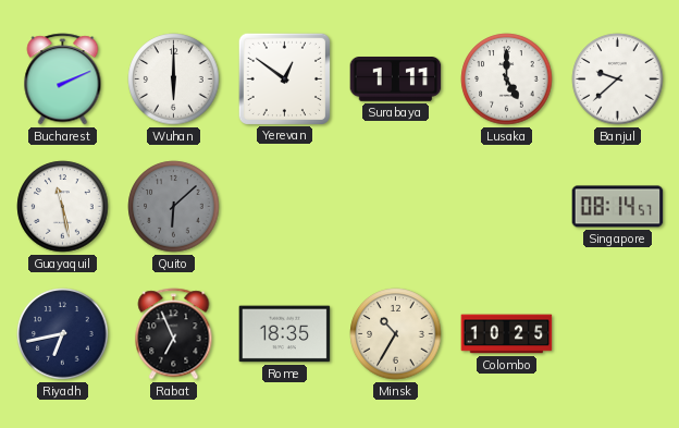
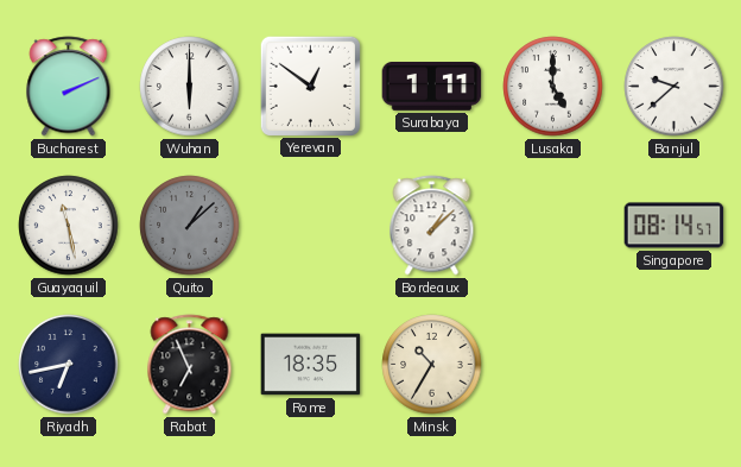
Quito: 6:08 -> 1:08 (190, 226)
Bordeaux: none -> 1:08 (432, 226)
Colombo: 10:25 -> none (507, 334)
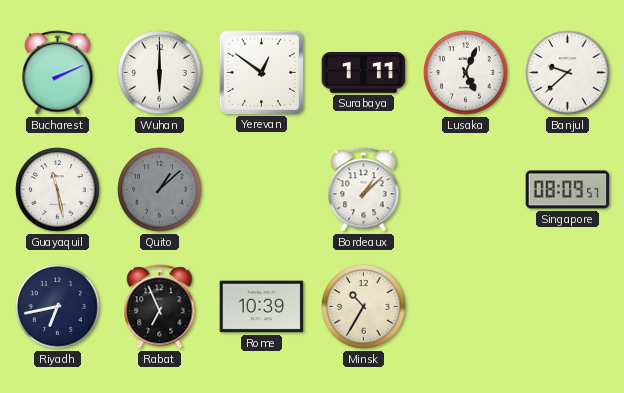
Lusaka: 5:00 -> 5:04 (466, 73)
Singapore: 08:14 -> 08:09 (568, 190)
Rome: 18:35 -> 10:39 (262, 307)
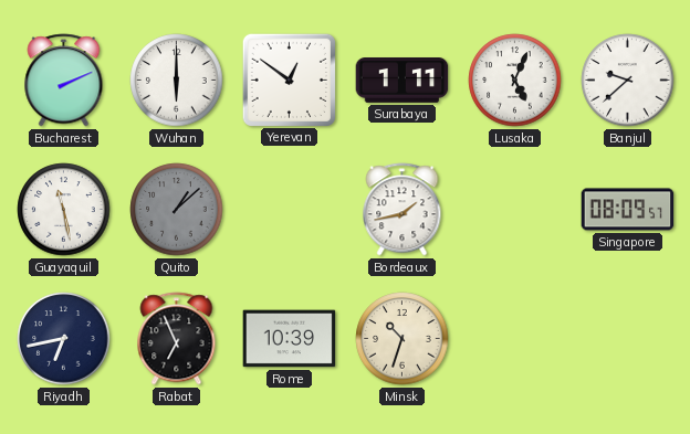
Bordeaux: 1:08 -> 1:43 (402, 210)
Minsk: 10:35 -> 10:33 (402, 339)
